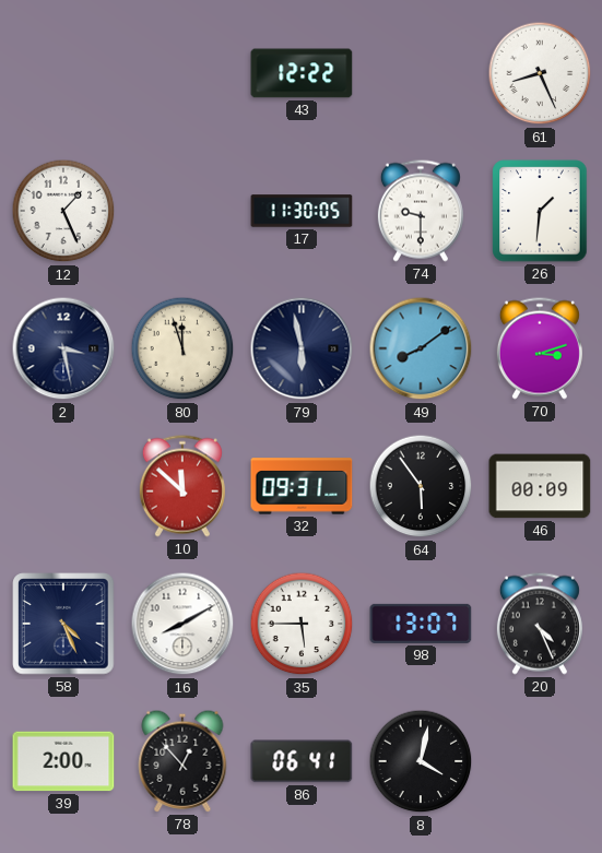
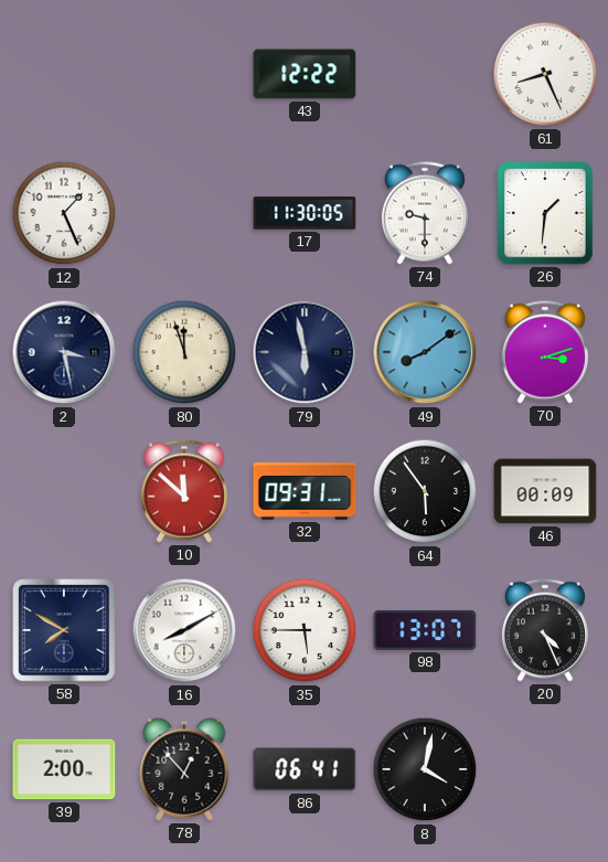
58: 4:26 -> 7:50 (64, 630)
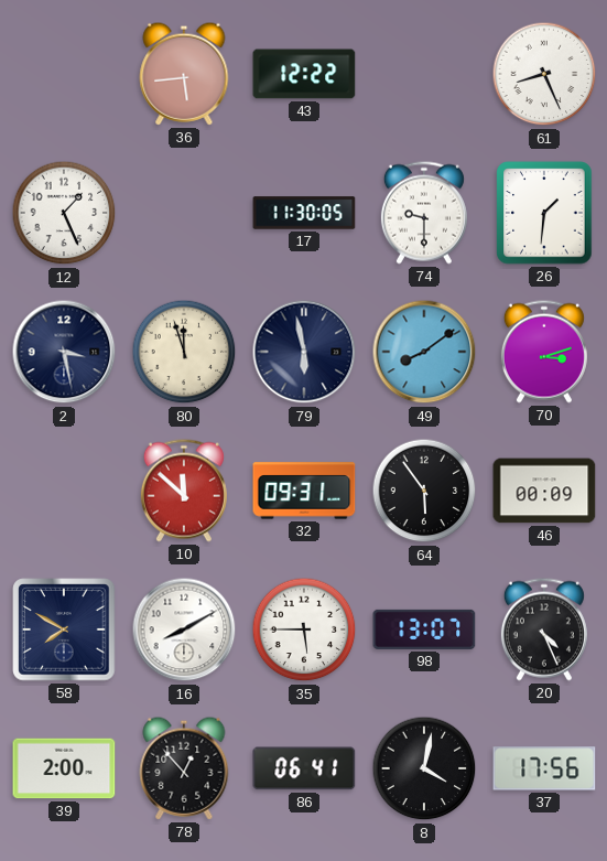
36: none -> 5:44 (184, 74)
37: none -> 17:56 (544, 768)
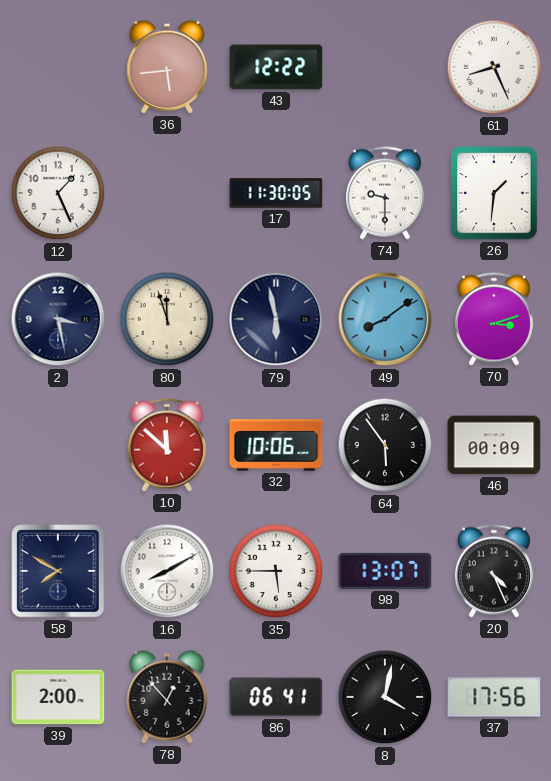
32: 09:31 -> 10:06 (276, 445)
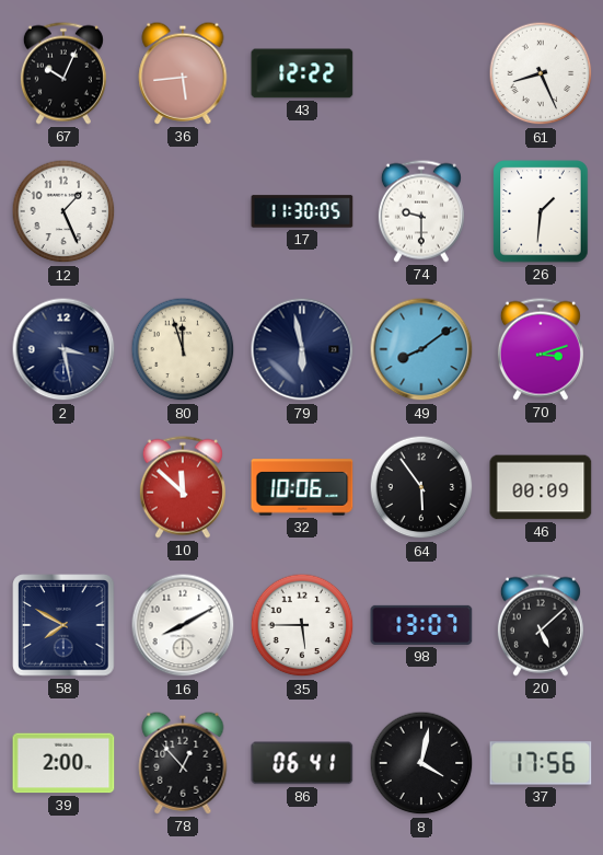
67: none -> 10:04 (63, 73)
20: 4:26 -> 5:08 (541, 625)
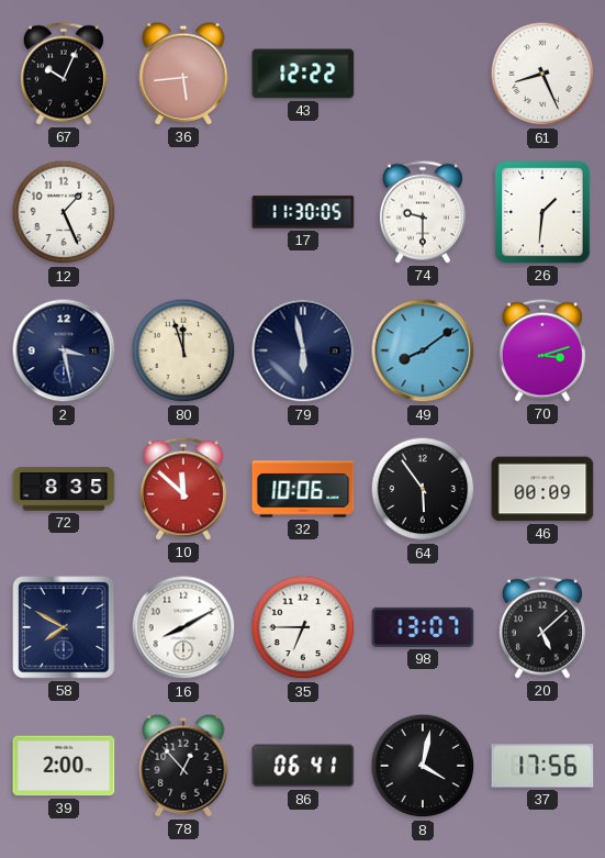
72: none -> 8:35 (64, 489)
35: 5:45 -> 6:45 (303, 627)
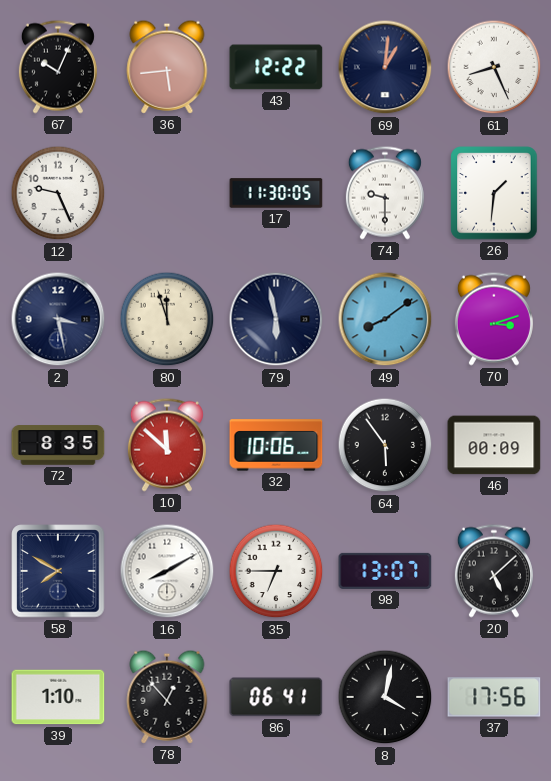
69: none -> 1:01 (385, 67)
12: 1:26 -> 9:26 (58, 193)
39: 2:00 -> 1:10 (58, 697)
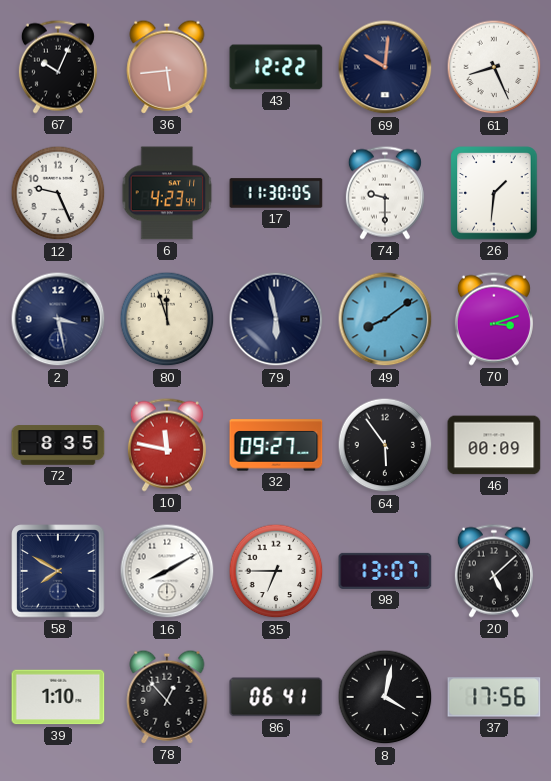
69: 1:01 -> 10:01 (385, 67)
6: none -> 4:23 (167, 193)
10: 11:52 -> 11:47 (167, 445)
32: 10:06 -> 09:27 (276, 445)
